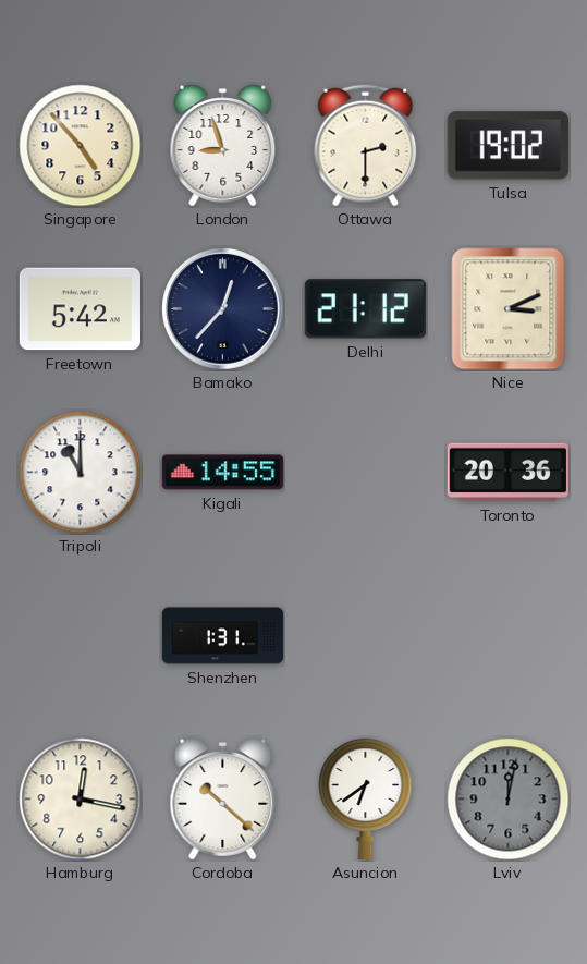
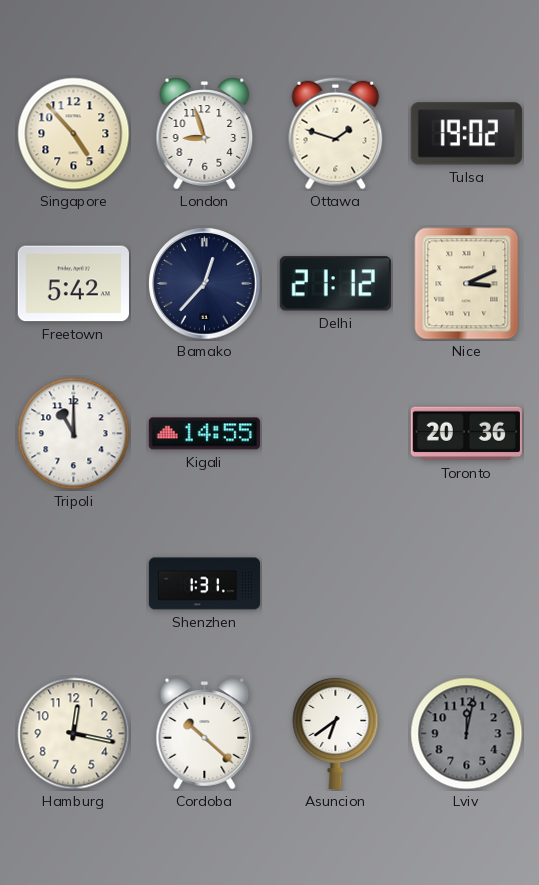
Ottawa: 2:30 -> 1:48 (336, 134)
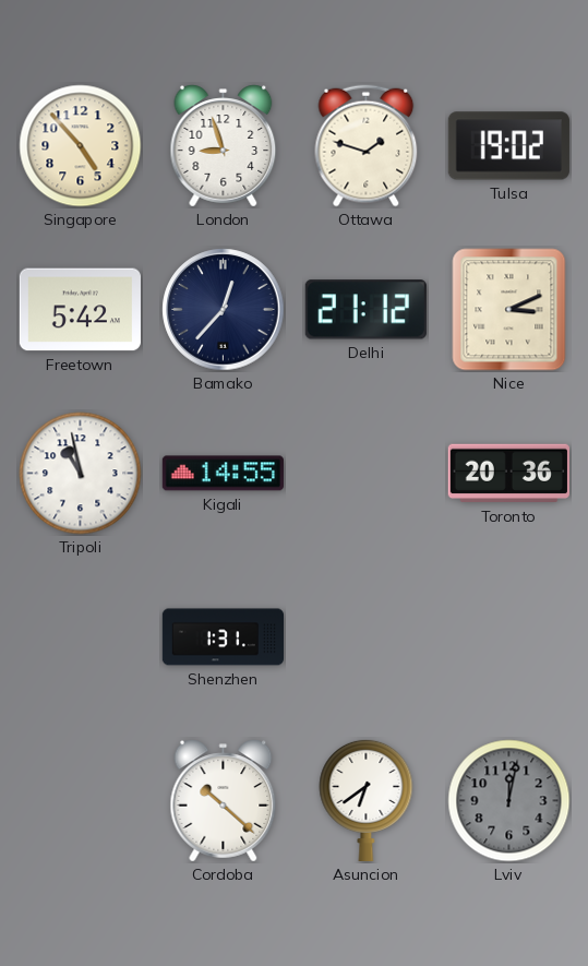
Tripoli: 11:00 -> 10:58 (81, 474)
Hamburg: 12:17 -> none (74, 734)
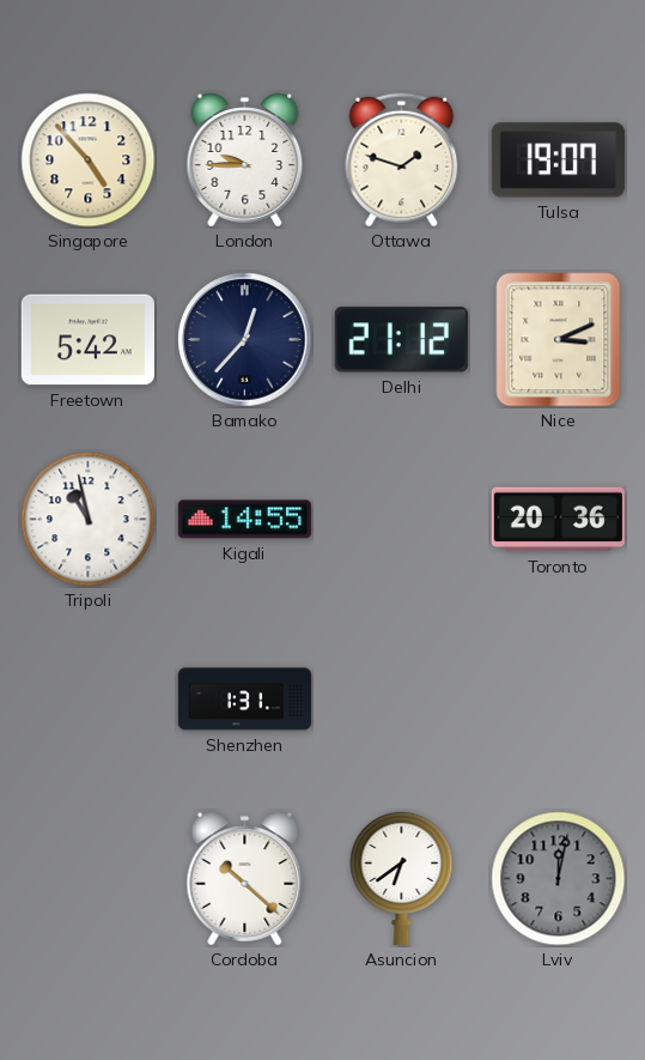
London: 8:57 -> 9:45 (245, 160)
Tulsa: 19:02 -> 19:07 (558, 160)
